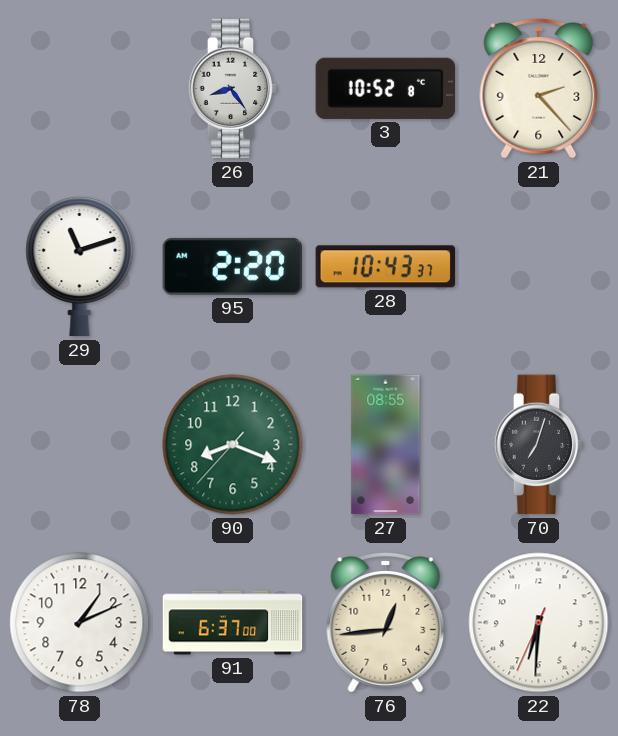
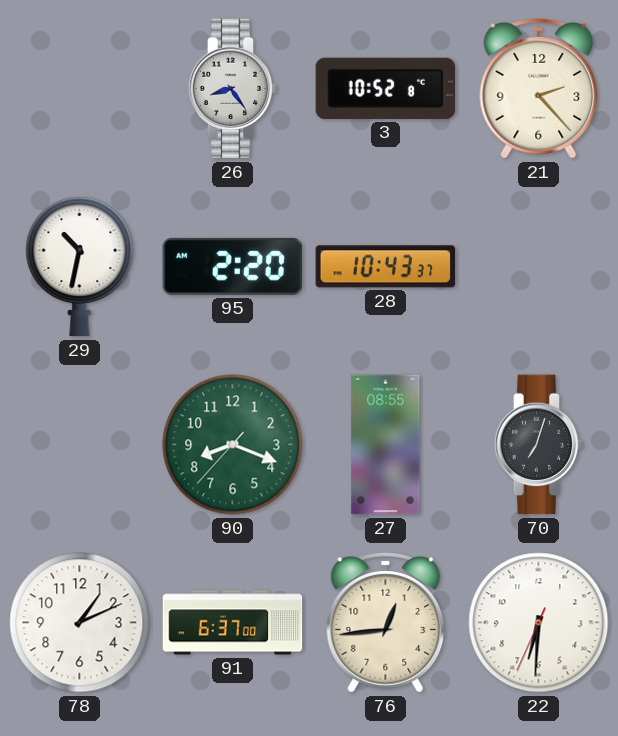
29: 11:12 -> 10:32 (80, 266)
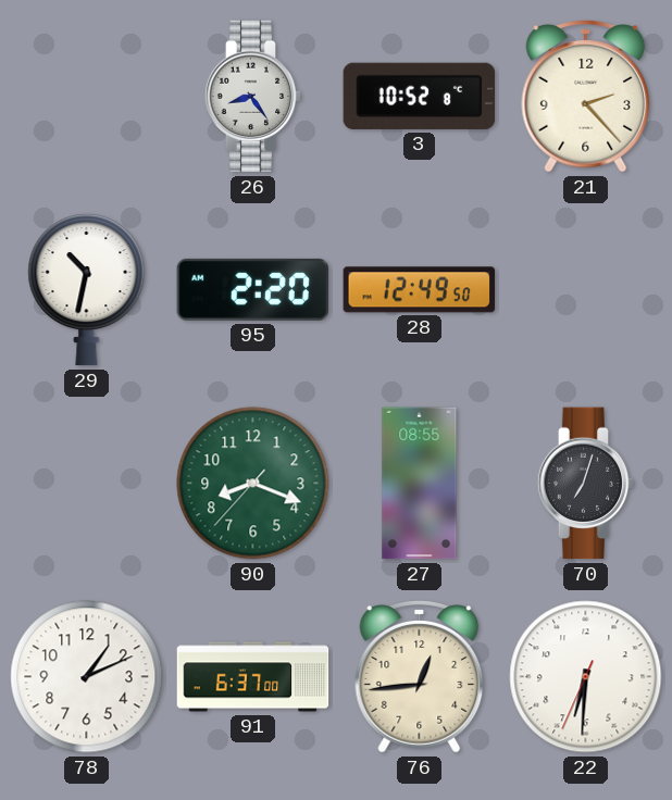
28: 10:43 -> 12:49 (420, 290)
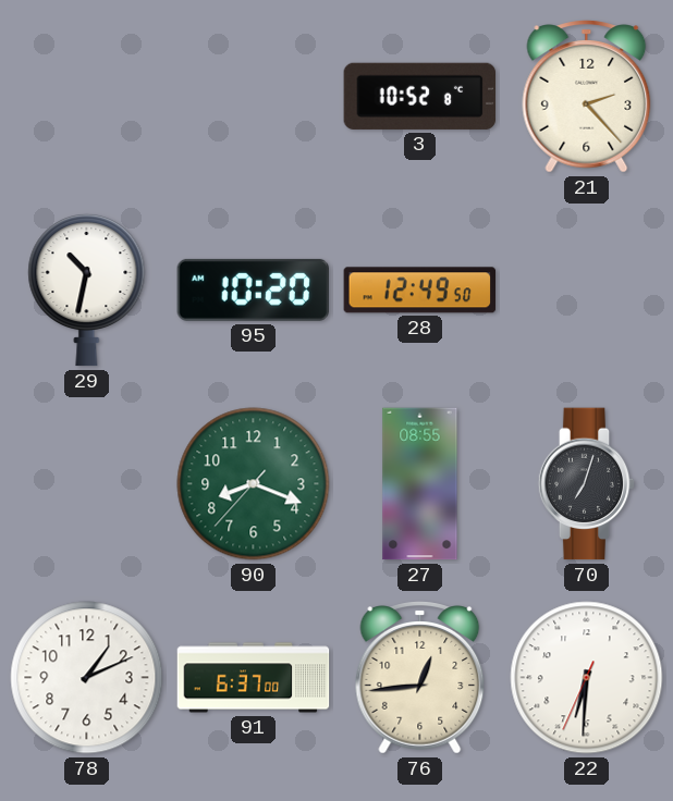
26: 8:24 -> none (253, 97)
95: 2:20 -> 10:20 (253, 289)
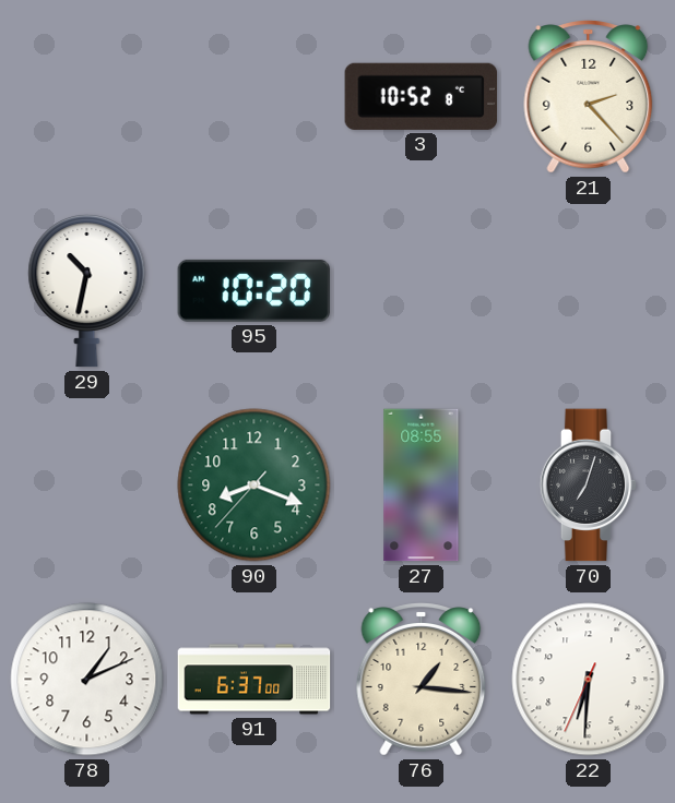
28: 12:49 -> none (420, 291)
76: 12:44 -> 1:16 (422, 680)
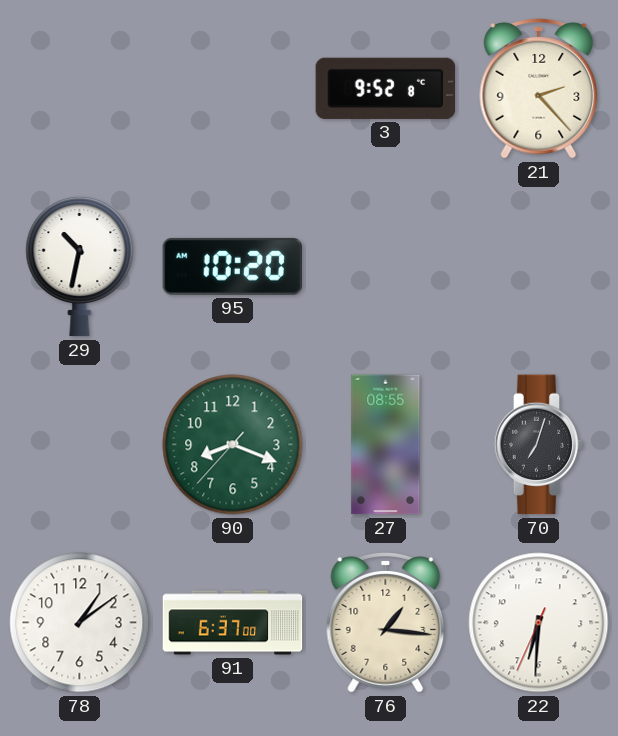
3: 10:52 -> 9:52 (386, 88)
78: 1:11 -> 1:09 (80, 623)
